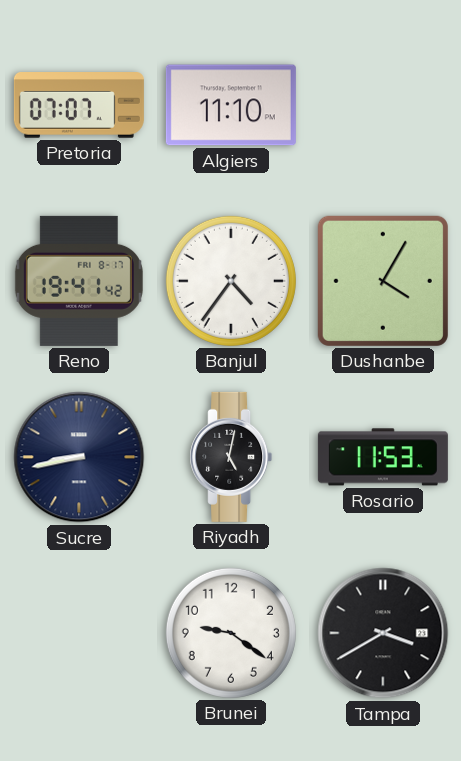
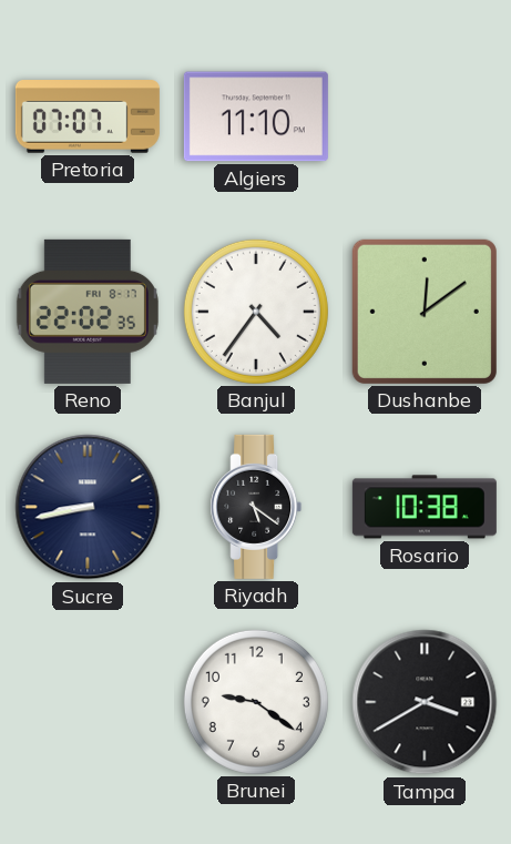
Reno: 19:41 -> 22:02 (88, 312)
Dushanbe: 4:05 -> 12:09 (425, 312)
Riyadh: 5:02 -> 5:21 (256, 507)
Rosario: 11:53 -> 10:38 (425, 507)
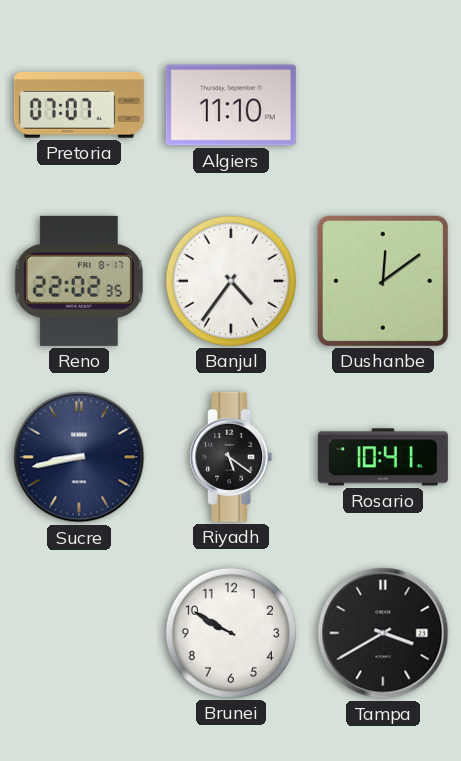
Rosario: 10:38 -> 10:41 (383, 457)
Brunei: 9:21 -> 9:50 (231, 633)
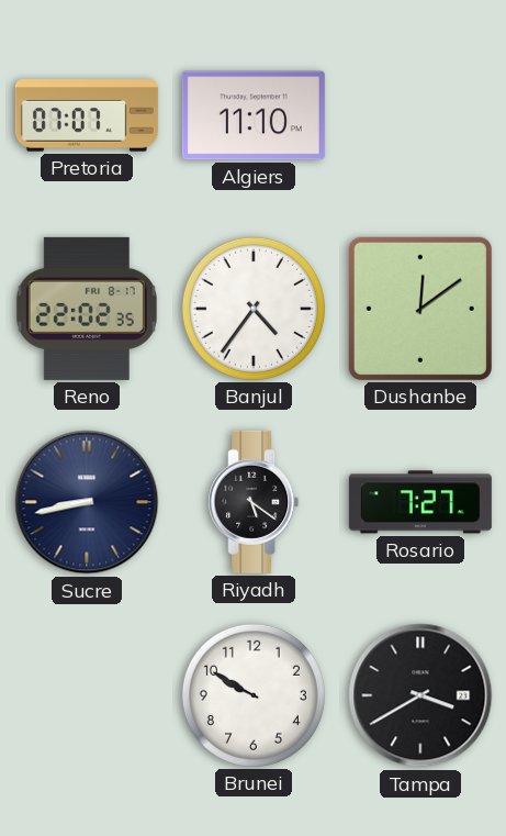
Rosario: 10:41 -> 7:27 (420, 502)
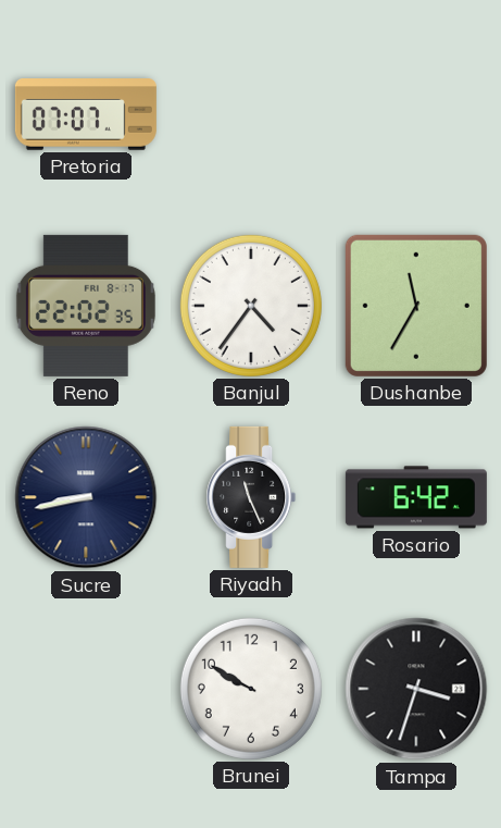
Algiers: 11:10 -> none (254, 115)
Dushanbe: 12:09 -> 11:35 (416, 306)
Riyadh: 5:21 -> 11:26 (251, 497)
Rosario: 7:27 -> 6:42 (416, 497)
Tampa: 3:40 -> 3:33 (416, 689)
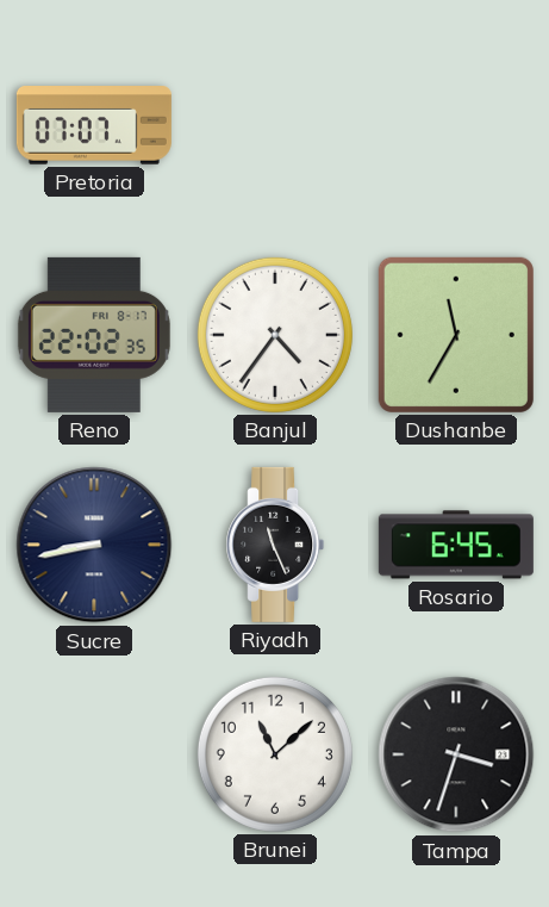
Rosario: 6:42 -> 6:45 (456, 545)
Brunei: 9:50 -> 11:08 (275, 754)
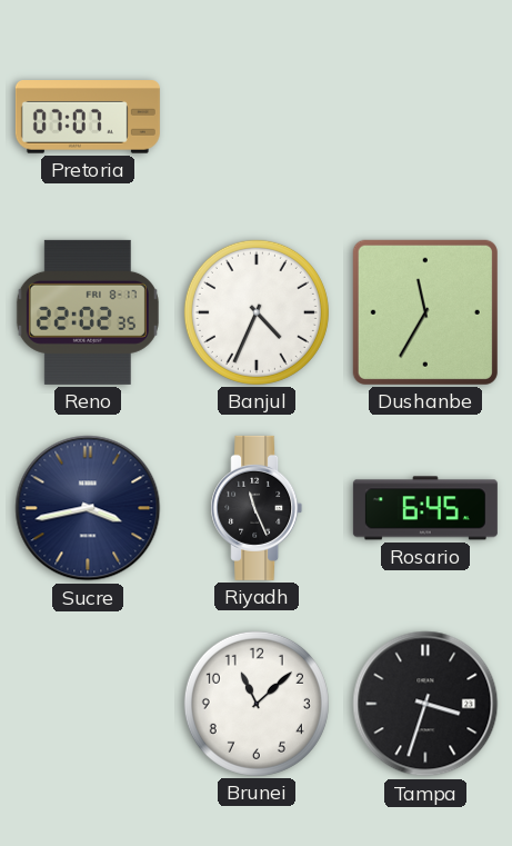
Banjul: 4:36 -> 4:34 (257, 312)
Sucre: 8:43 -> 3:43 (88, 508)
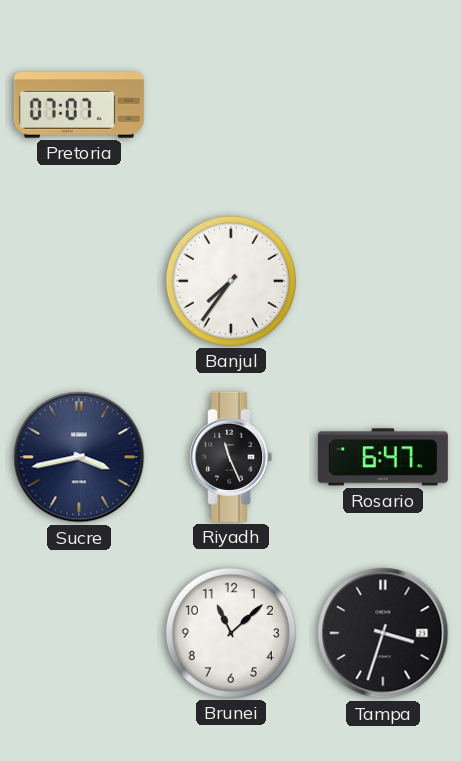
Reno: 22:02 -> none (88, 312)
Banjul: 4:34 -> 7:36 (231, 281)
Dushanbe: 11:35 -> none (425, 312)
Rosario: 6:45 -> 6:47 (383, 457)
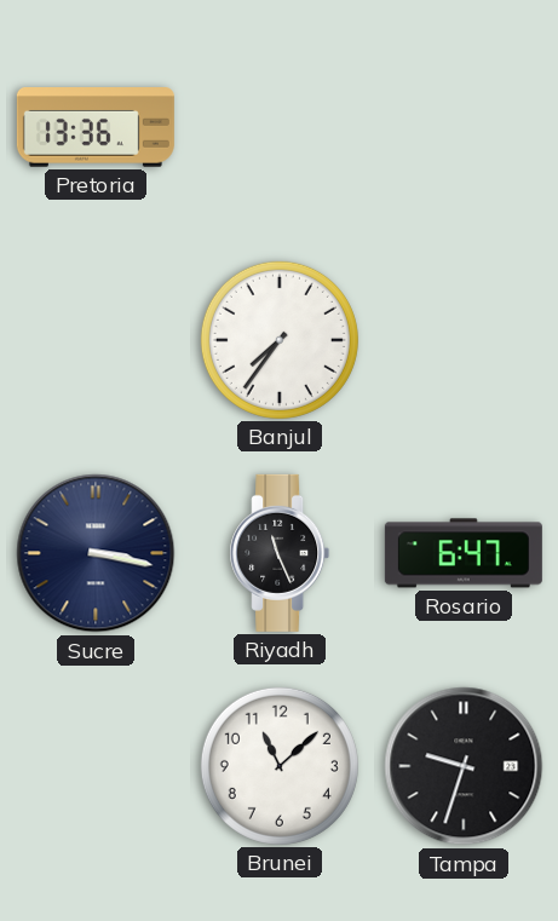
Pretoria: 07:07 -> 13:36 (96, 128)
Sucre: 3:43 -> 3:17 (96, 553)
Tampa: 3:33 -> 9:33 (464, 766)
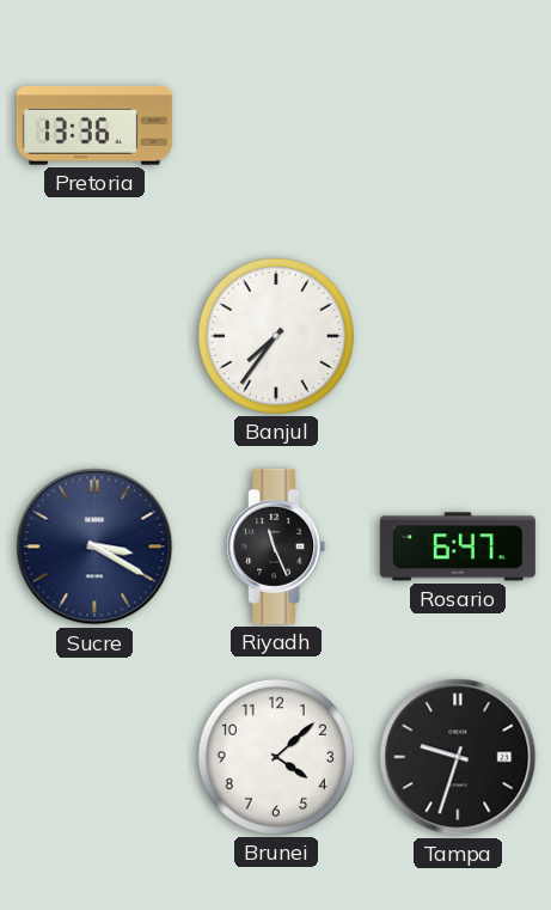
Sucre: 3:17 -> 3:20 (94, 546)
Brunei: 11:08 -> 4:08 (276, 757)
